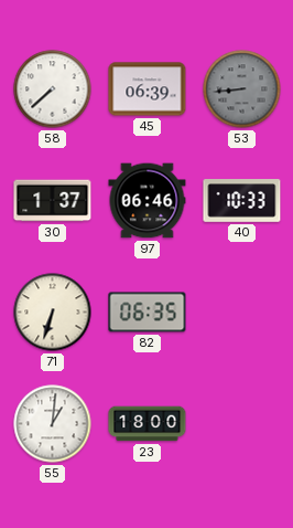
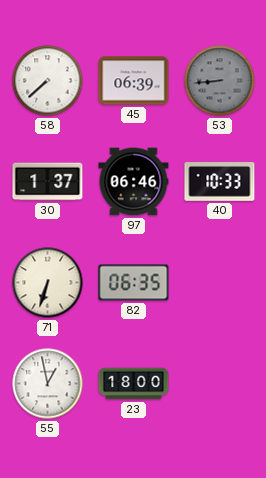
55: 1:01 -> 12:58 (48, 384)
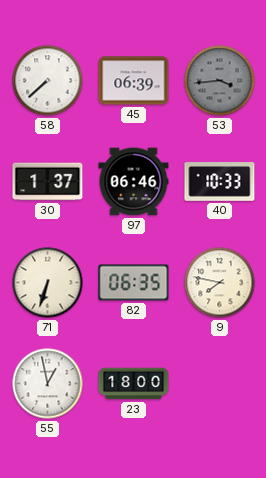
53: 8:44 -> 3:44 (220, 81)
9: none -> 7:47 (220, 283)
